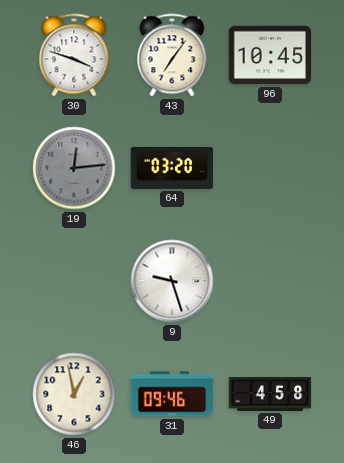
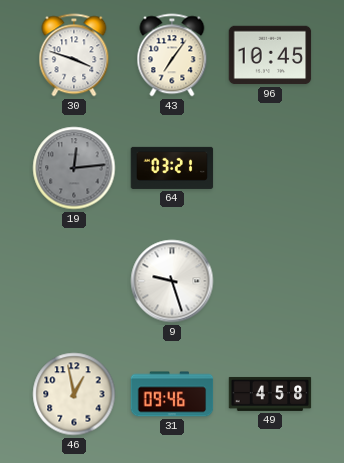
64: 03:20 -> 03:21 (172, 168)
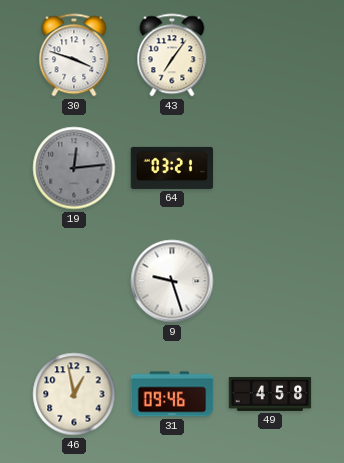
96: 10:45 -> none (270, 55)
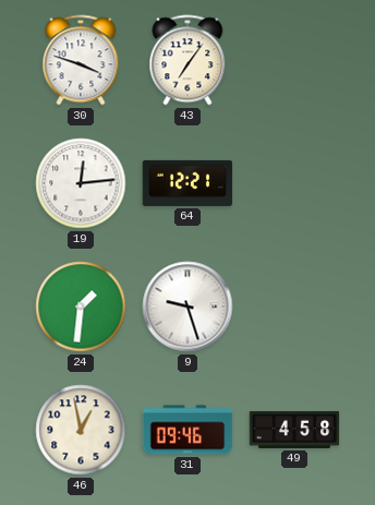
19 dial: grey -> white (81, 183)
64: 03:21 -> 12:21 (187, 183)
24: none -> 1:31 (81, 306)
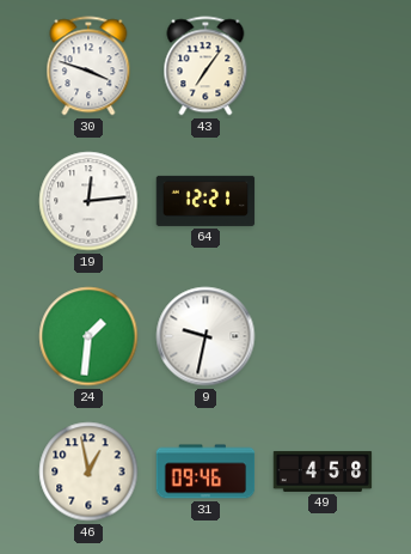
9: 9:27 -> 9:32 (205, 336)
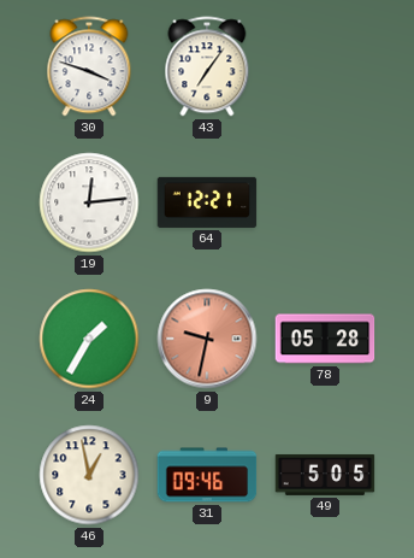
24: 1:31 -> 1:35 (89, 339)
9 dial: white -> salmon (207, 339)
78: none -> 05:28 (325, 339)
49: 4:58 -> 5:05 (325, 475)
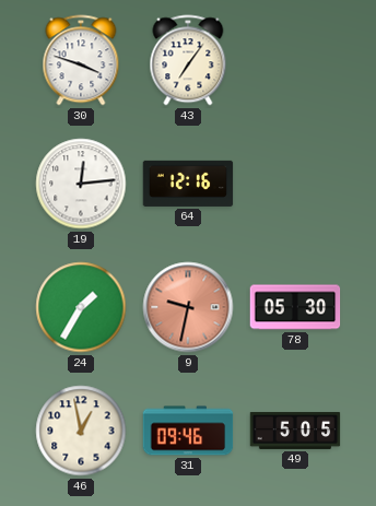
64: 12:21 -> 12:16 (188, 184)
78: 05:28 -> 05:30 (295, 307)
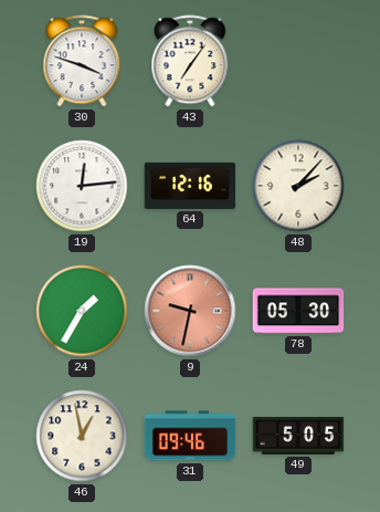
48: none -> 2:07 (298, 186)
